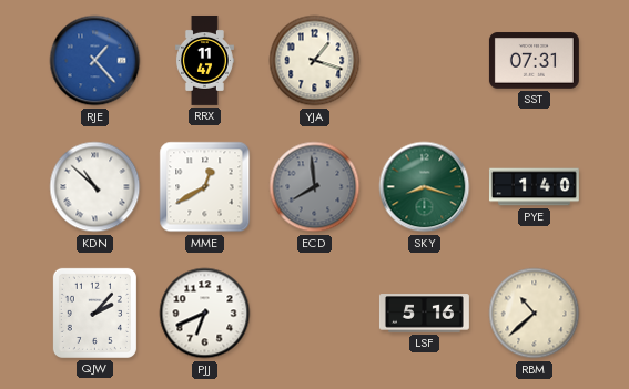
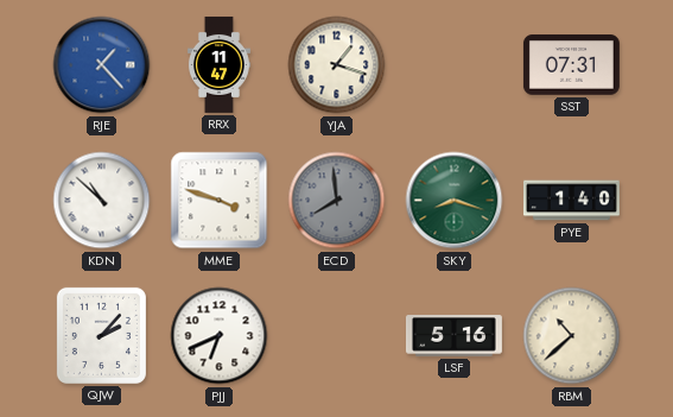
MME: 12:40 -> 3:48 (220, 201)
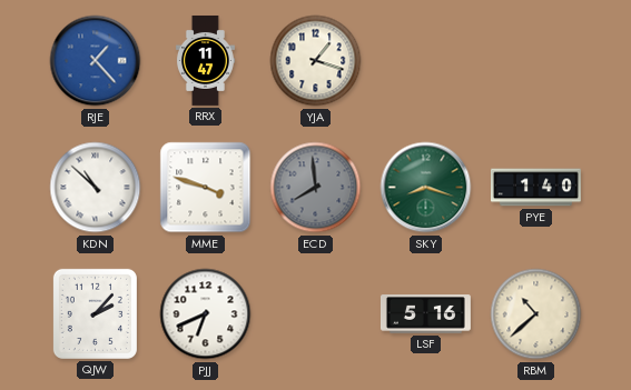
SST: 07:31 -> none (571, 65)
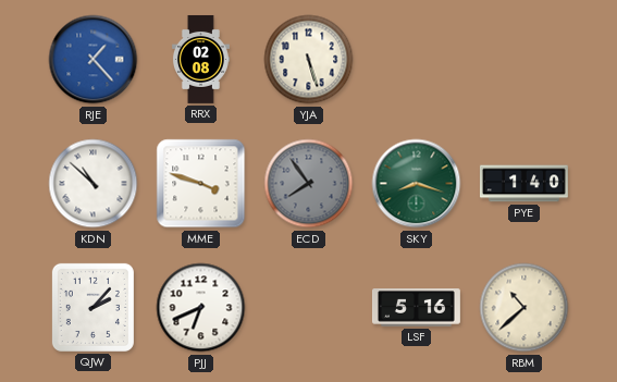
RRX: 11:47 -> 02:08 (200, 59)
YJA: 1:18 -> 5:27 (309, 60)
ECD: 7:59 -> 7:54 (309, 184)
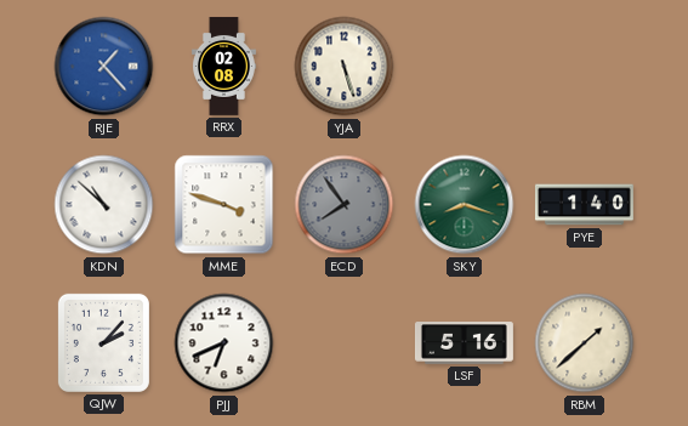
RBM: 10:38 -> 1:38 (585, 343)
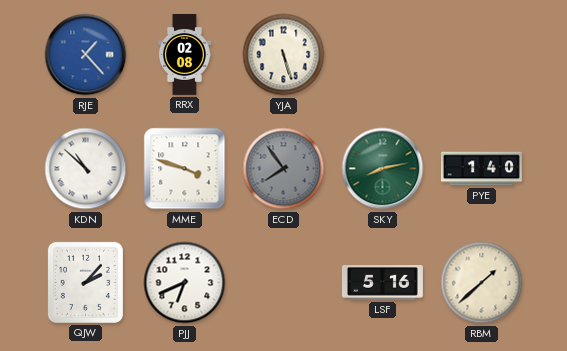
SKY: 8:18 -> 8:13 (383, 169)
